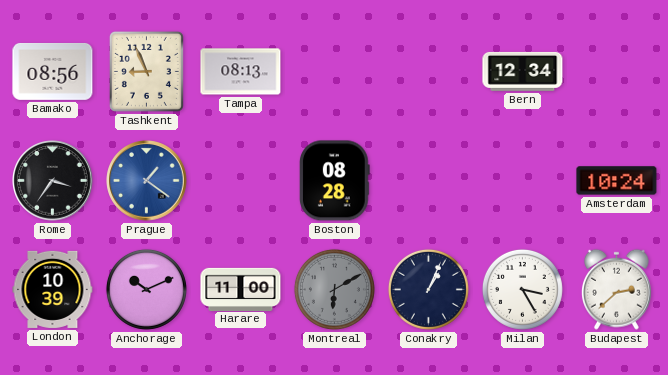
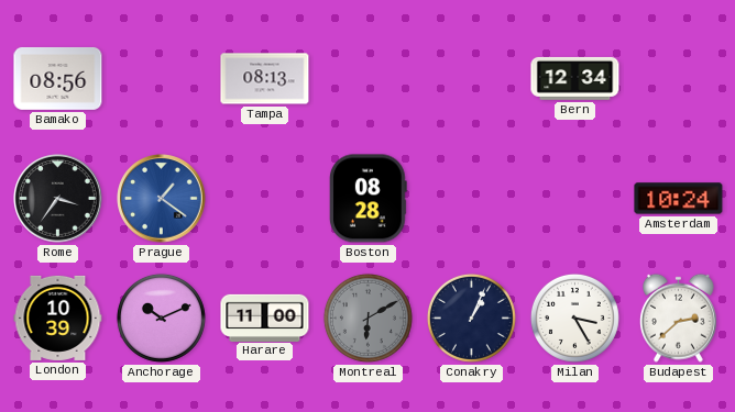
Tashkent: 8:56 -> none (146, 71)
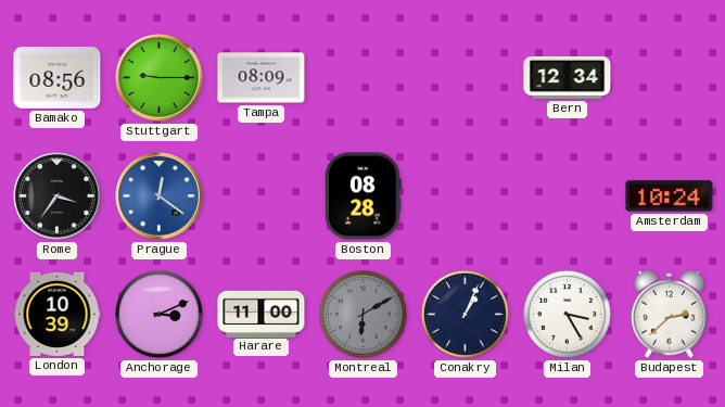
Stuttgart: none -> 9:15 (160, 78)
Tampa: 08:13 -> 08:09 (262, 78)
Prague: 1:21 -> 12:21 (160, 196)
Anchorage: 10:11 -> 3:11 (158, 314)
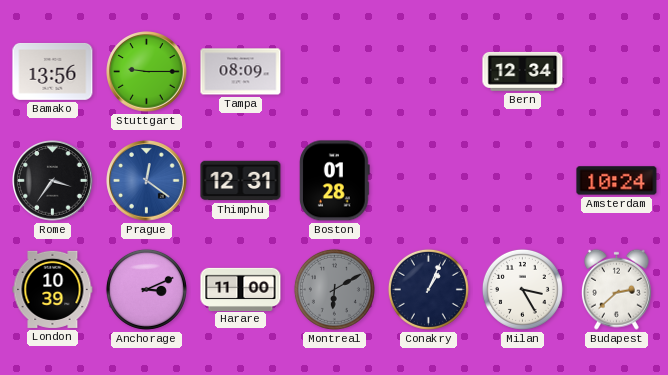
Bamako: 08:56 -> 13:56 (53, 71)
Thimphu: none -> 12:31 (241, 181)
Boston: 08:28 -> 01:28 (334, 181)
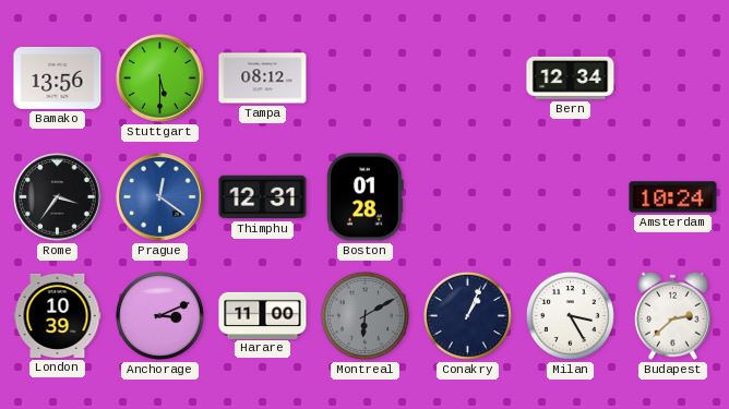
Stuttgart: 9:15 -> 5:30 (160, 79)
Tampa: 08:09 -> 08:12 (263, 79)
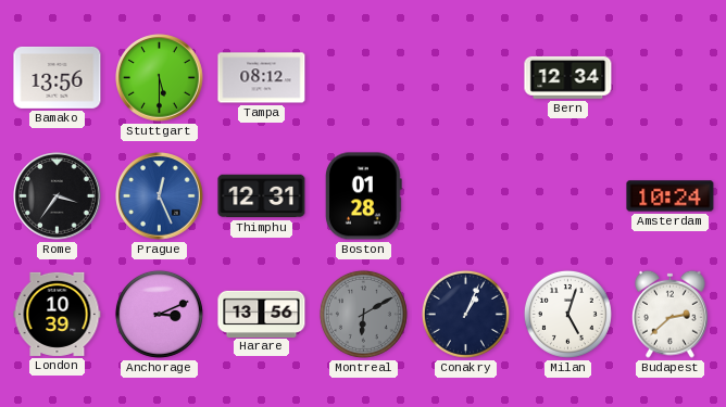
Prague: 12:21 -> 12:26 (160, 196)
Harare: 11:00 -> 13:56 (262, 314)
Milan: 3:25 -> 5:03 (567, 314)
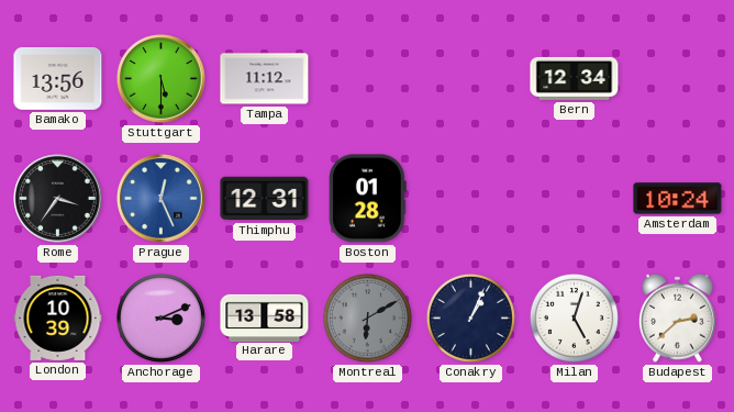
Tampa: 08:12 -> 11:12 (265, 79)
Harare: 13:56 -> 13:58 (265, 318)
